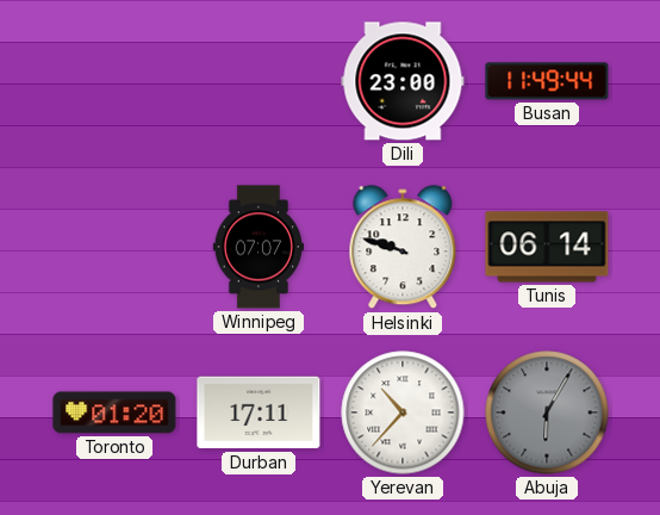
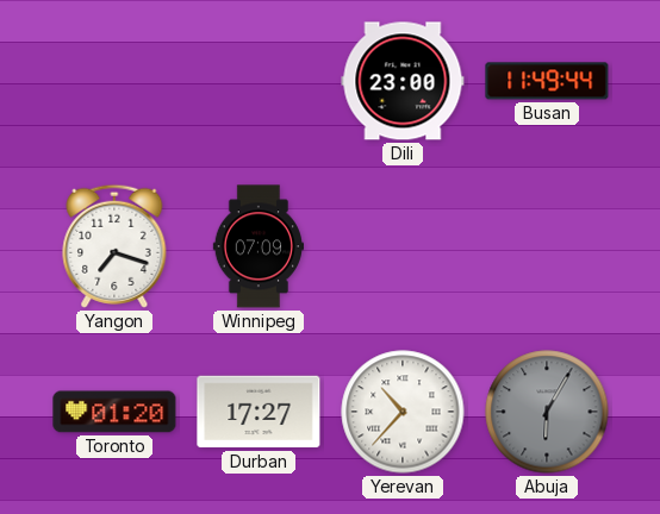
Yangon: none -> 7:18 (114, 246)
Winnipeg: 07:07 -> 07:09 (257, 246)
Helsinki: 9:48 -> none (403, 248)
Tunis: 06:14 -> none (547, 247)
Durban: 17:11 -> 17:27 (259, 412)
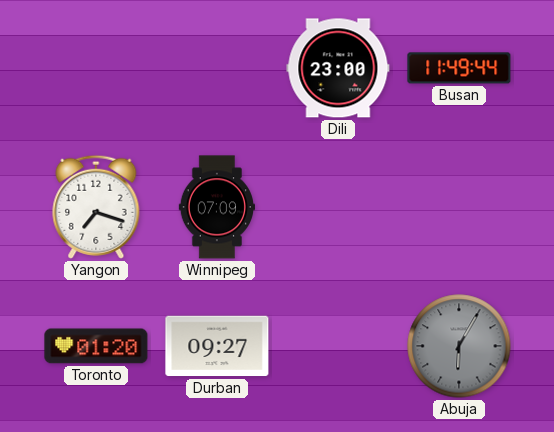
Durban: 17:27 -> 09:27 (217, 346)
Yerevan: 10:37 -> none (403, 412)
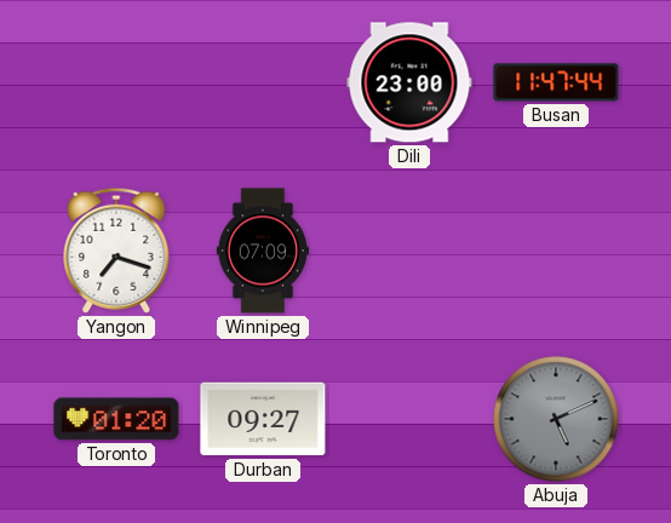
Busan: 11:49 -> 11:47 (556, 82)
Abuja: 6:05 -> 5:11 (556, 419)
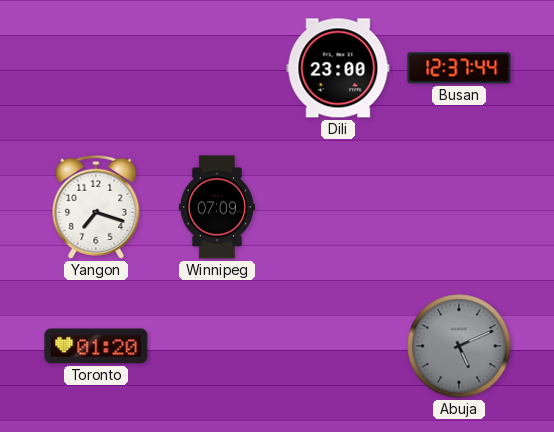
Busan: 11:47 -> 12:37 (459, 68)
Durban: 09:27 -> none (263, 419)
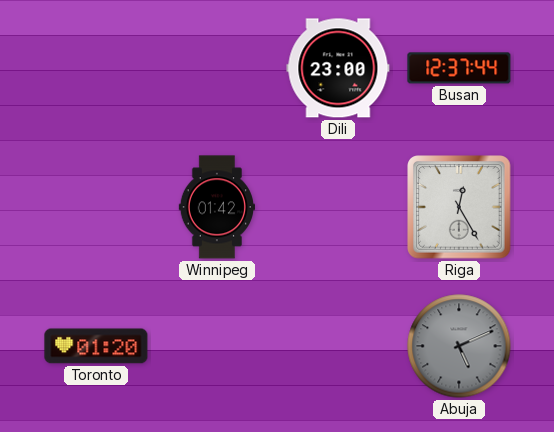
Yangon: 7:18 -> none (96, 207)
Winnipeg: 07:09 -> 01:42 (216, 207)
Riga: none -> 12:25 (459, 207)
